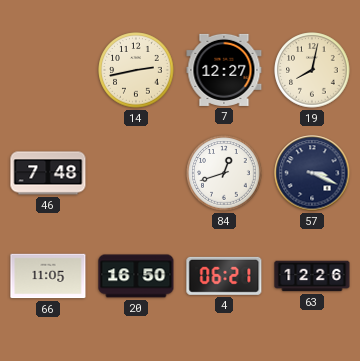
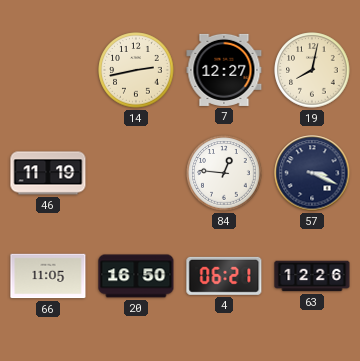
46: 7:48 -> 11:19 (48, 173)
84: 12:42 -> 12:46 (224, 173)
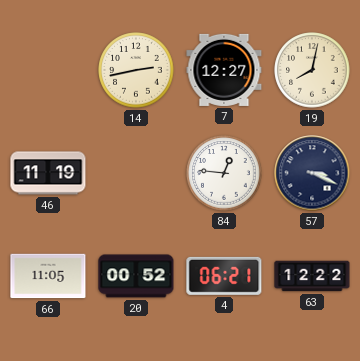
20: 16:50 -> 00:52 (136, 276)
63: 12:26 -> 12:22 (312, 276)
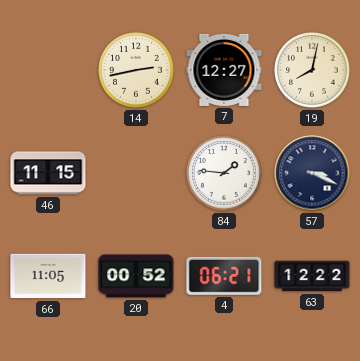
46: 11:19 -> 11:15 (48, 173)
84: 12:46 -> 1:46 (224, 173)
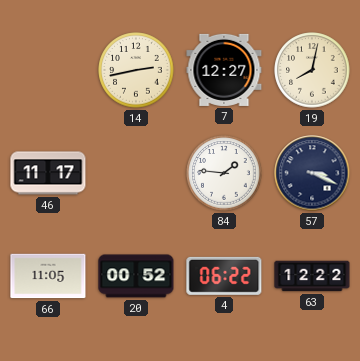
46: 11:15 -> 11:17 (48, 173)
4: 06:21 -> 06:22 (224, 276)
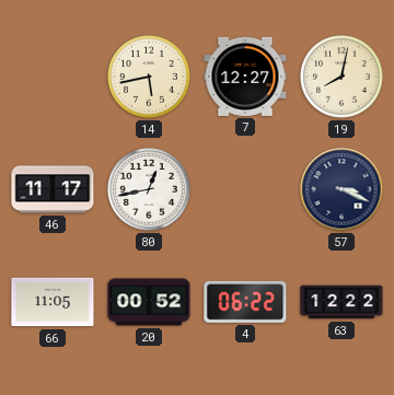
14: 2:43 -> 5:43 (149, 77)
80: none -> 12:43 (149, 189)
84: 1:46 -> none (224, 173)
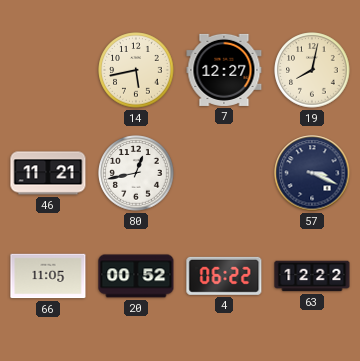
46: 11:17 -> 11:21 (48, 173)
